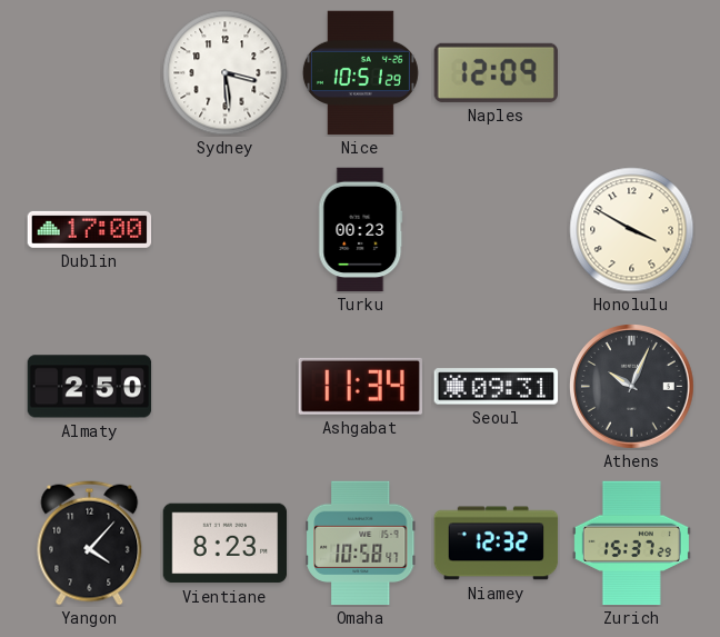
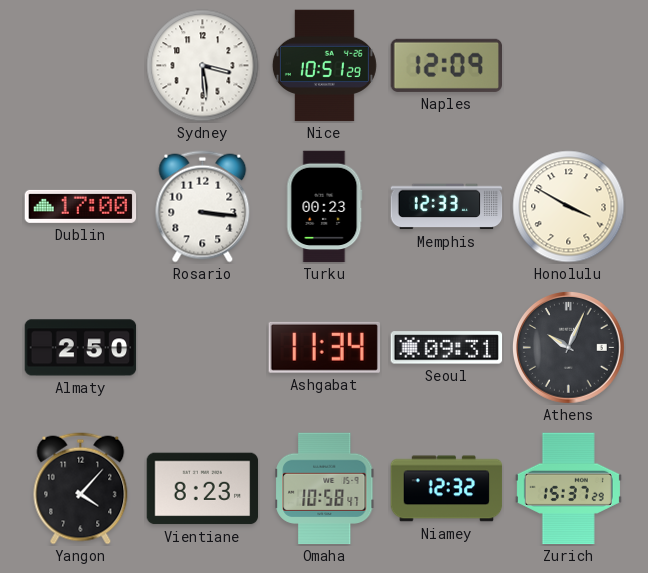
Rosario: none -> 3:16 (203, 207)
Memphis: none -> 12:33 (447, 207)
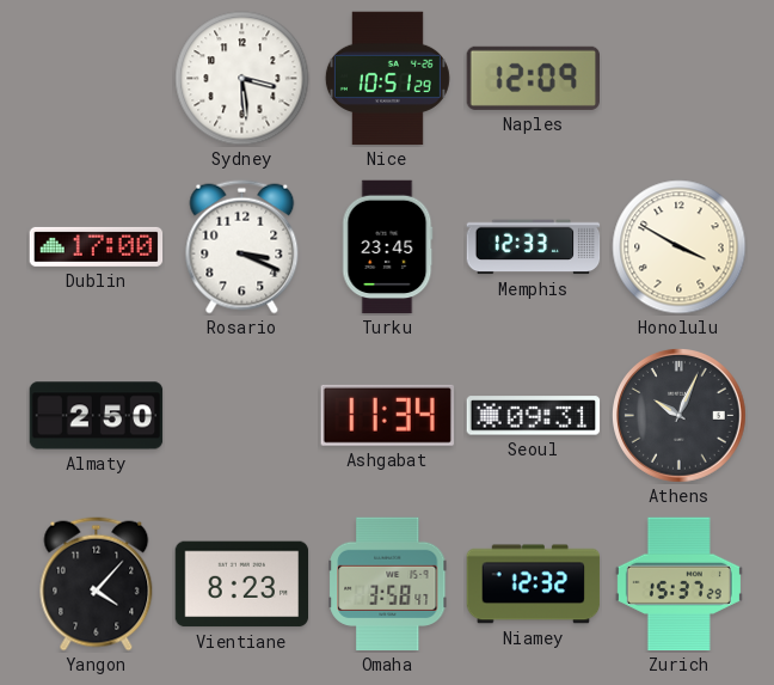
Rosario: 3:16 -> 3:19 (242, 247)
Turku: 00:23 -> 23:45 (388, 247)
Omaha: 10:58 -> 3:58 (388, 585)
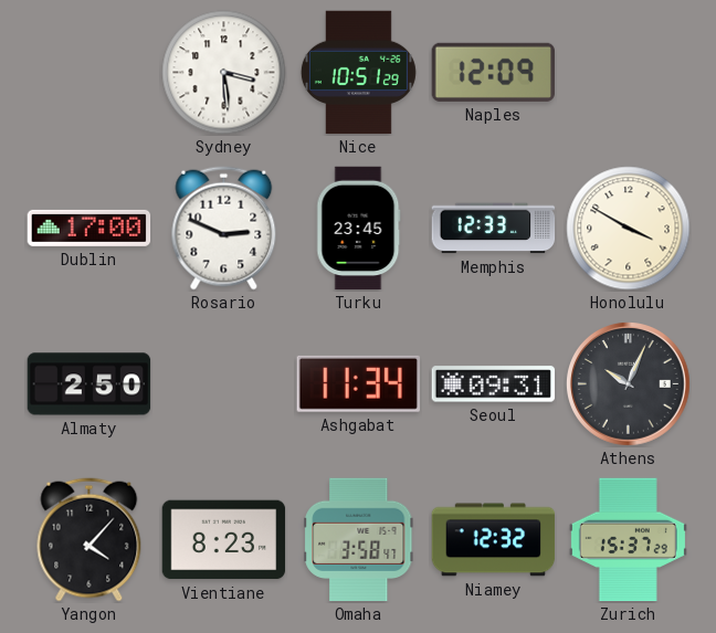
Rosario: 3:19 -> 2:49 (224, 229)
